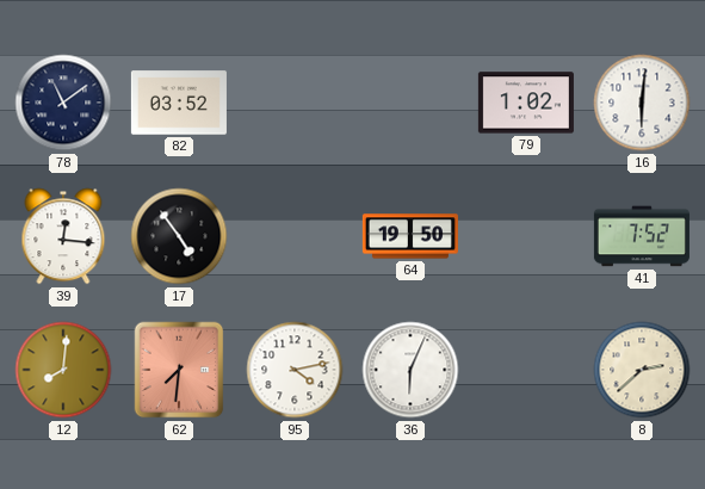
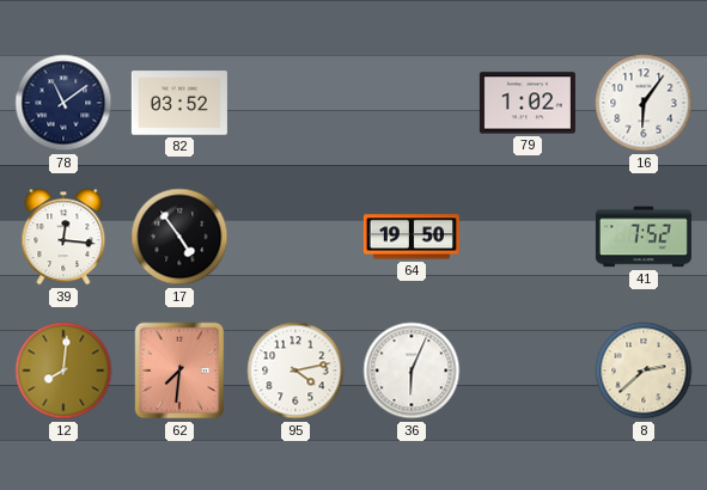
16: 6:01 -> 6:06 (644, 103)
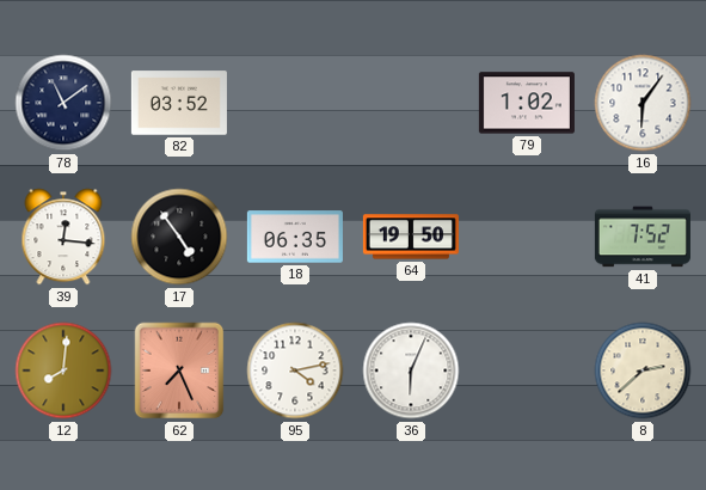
18: none -> 06:35 (295, 237)
62: 7:31 -> 7:26 (179, 370)
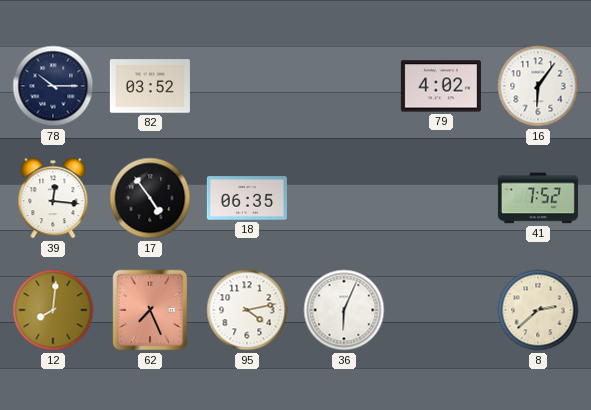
78: 11:09 -> 10:15 (53, 86)
79: 1:02 -> 4:02 (441, 86)
64: 19:50 -> none (411, 237)
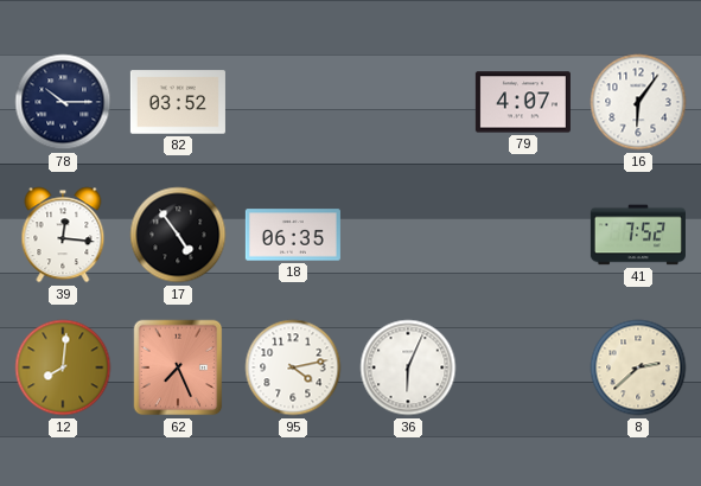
79: 4:02 -> 4:07 (523, 102)
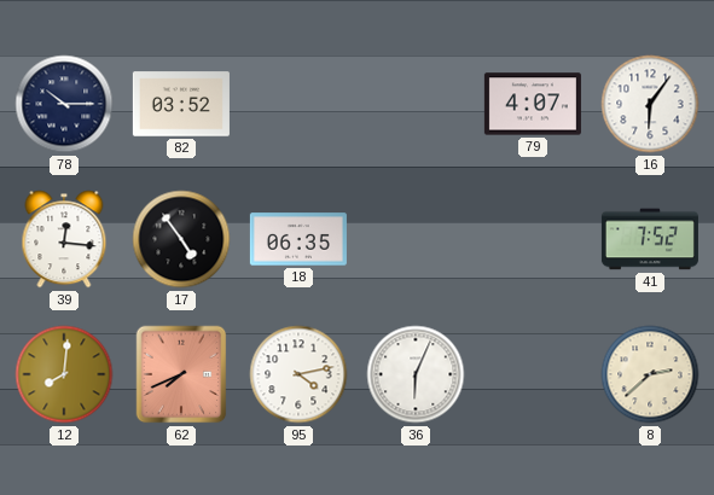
62: 7:26 -> 7:41 (181, 374)
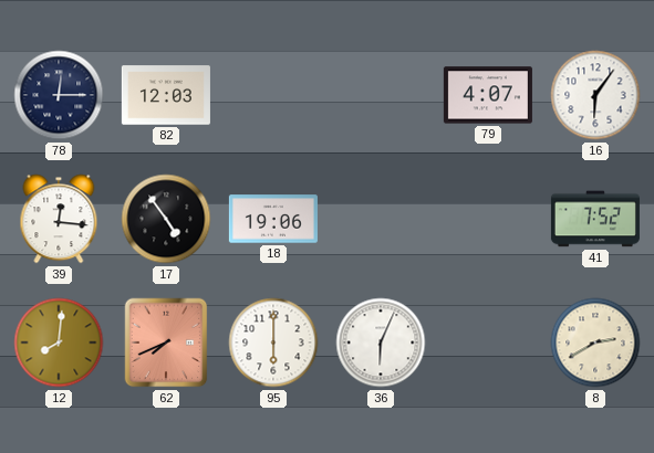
78: 10:15 -> 12:15 (59, 95)
82: 03:52 -> 12:03 (166, 95)
18: 06:35 -> 19:06 (273, 219)
95: 4:13 -> 6:00 (273, 343)
8: 2:38 -> 2:40 (595, 343)
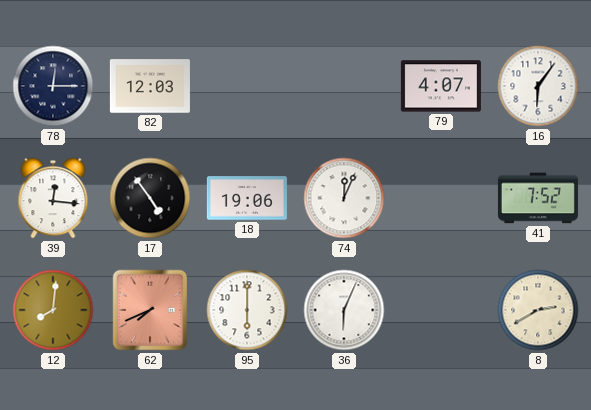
74: none -> 12:04 (344, 198)
